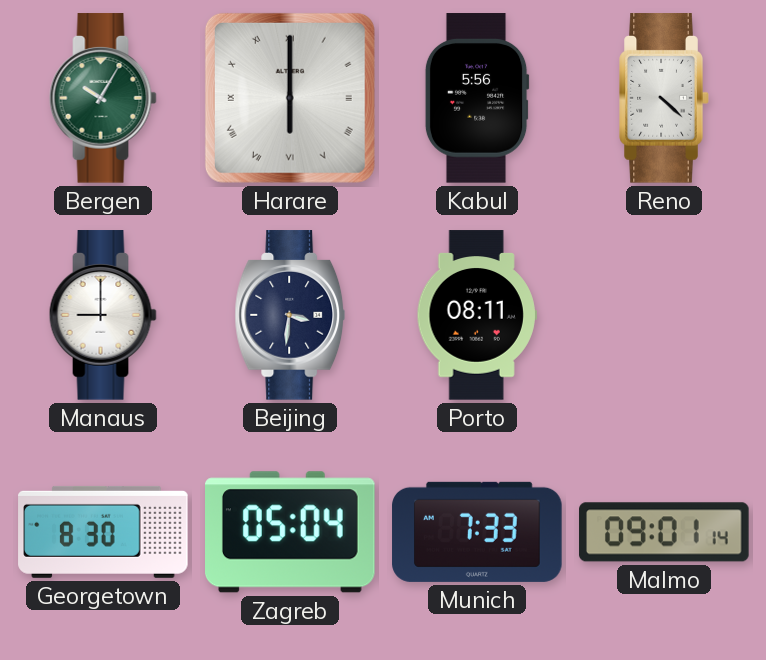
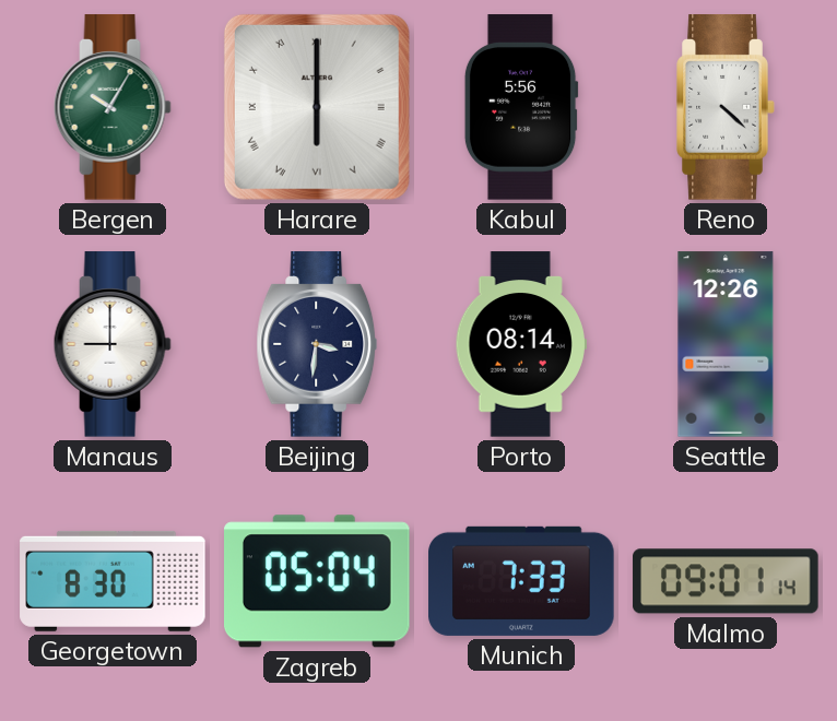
Porto: 08:11 -> 08:14 (521, 344)
Seattle: none -> 12:26 (726, 344)
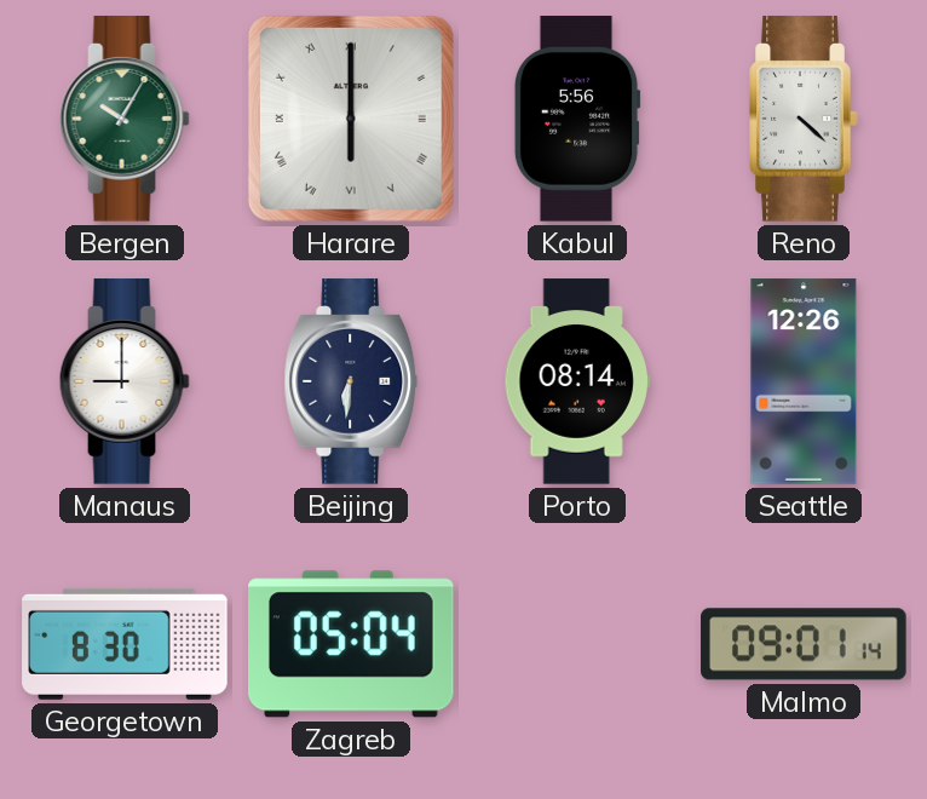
Beijing: 3:31 -> 6:31 (351, 381)
Munich: 7:33 -> none (521, 581)
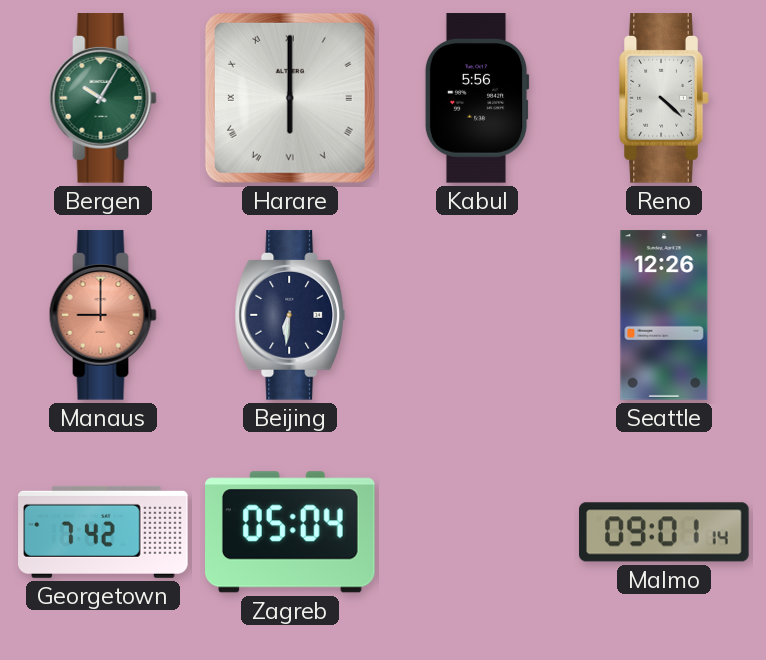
Manaus dial: white -> salmon (103, 315)
Porto: 08:14 -> none (577, 381)
Georgetown: 8:30 -> 7:42 (103, 532)
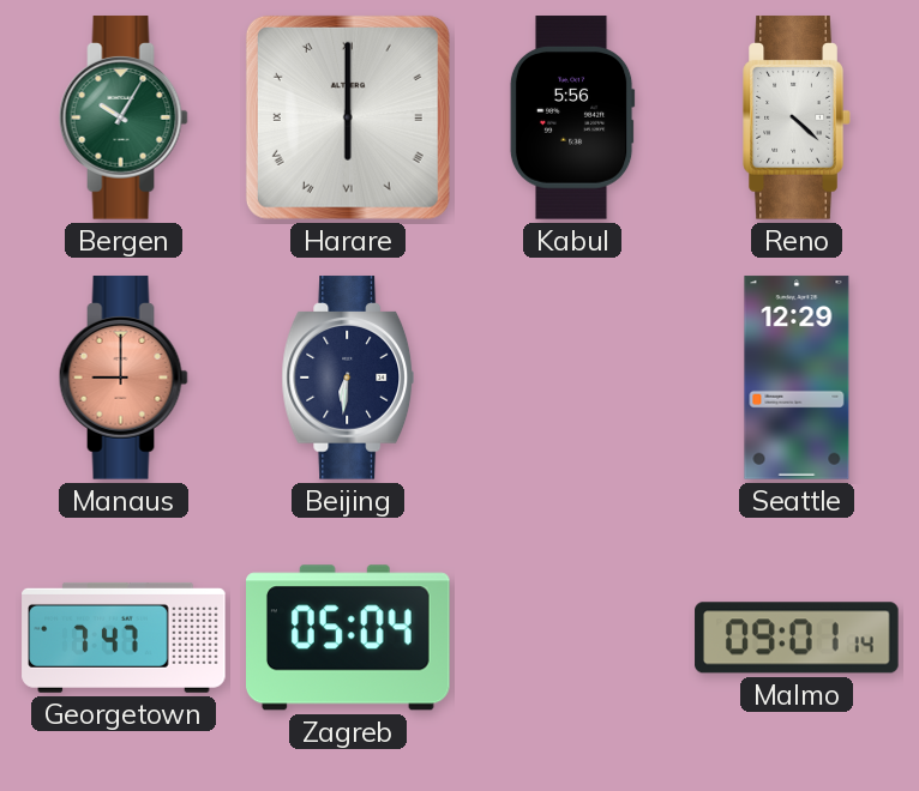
Seattle: 12:26 -> 12:29 (797, 378)
Georgetown: 7:42 -> 7:47 (124, 638)
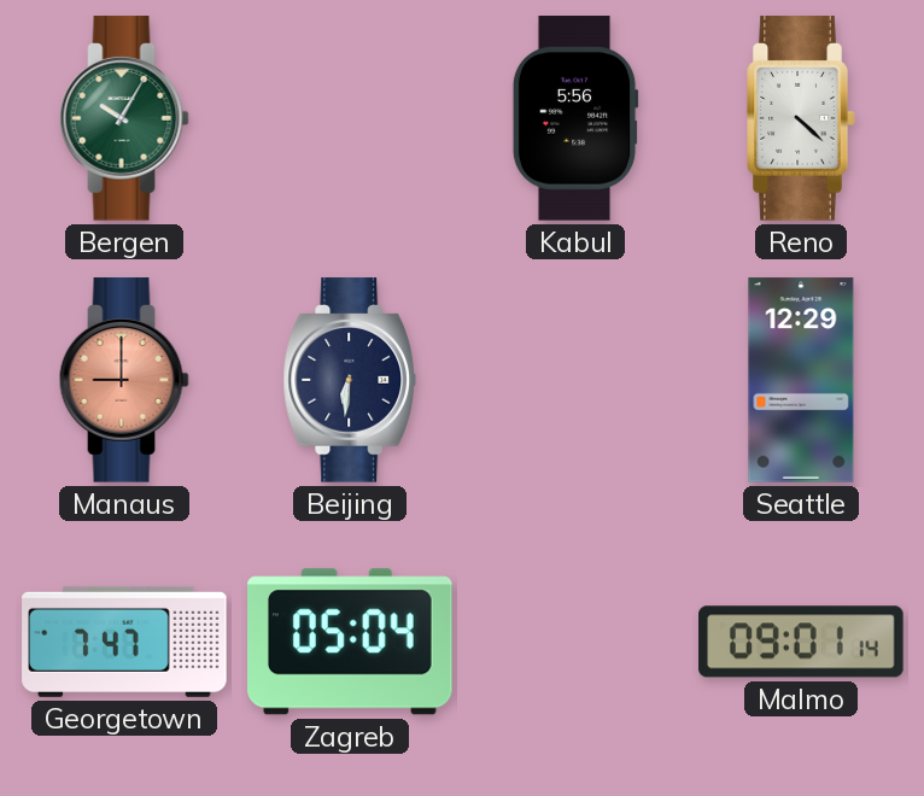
Harare: 6:00 -> none (348, 117)
